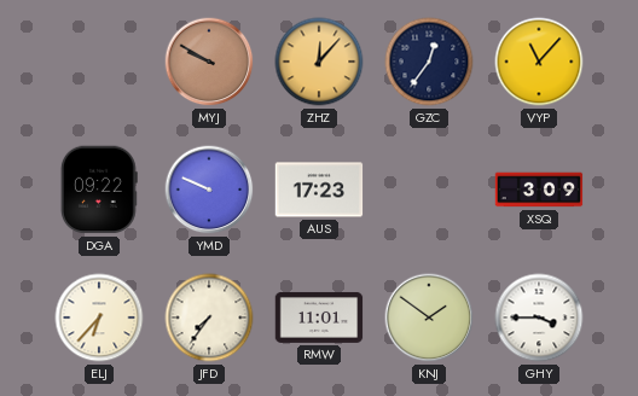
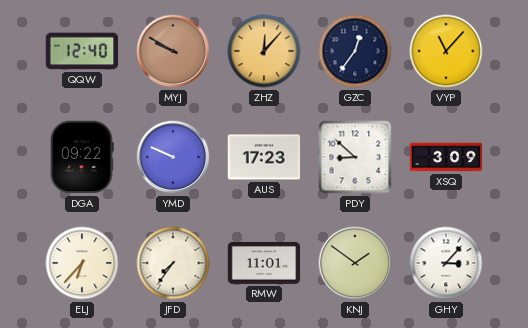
QQW: none -> 12:40 (82, 51)
PDY: none -> 8:52 (355, 157)
GHY: 3:45 -> 3:07 (446, 263)
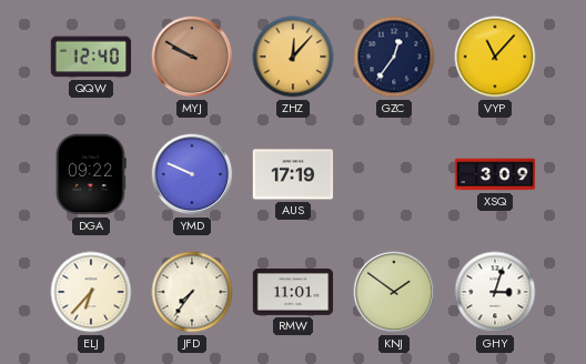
AUS: 17:23 -> 17:19 (293, 174)
PDY: 8:52 -> none (355, 157)
GHY: 3:07 -> 3:03 (495, 292)
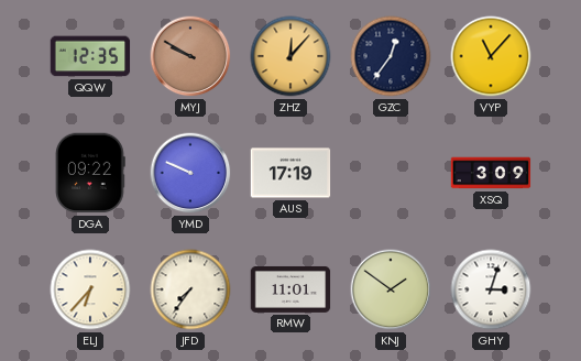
QQW: 12:40 -> 12:35 (90, 56)
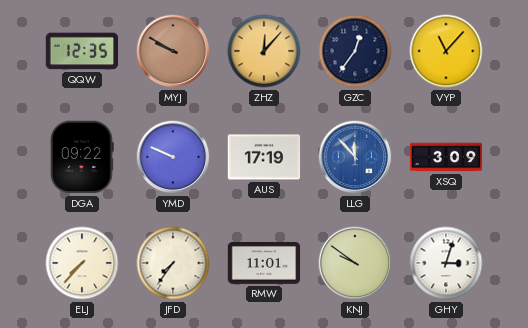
LLG: none -> 11:53 (355, 157)
ELJ: 6:37 -> 7:37 (82, 263)
KNJ: 1:51 -> 9:51 (355, 263)
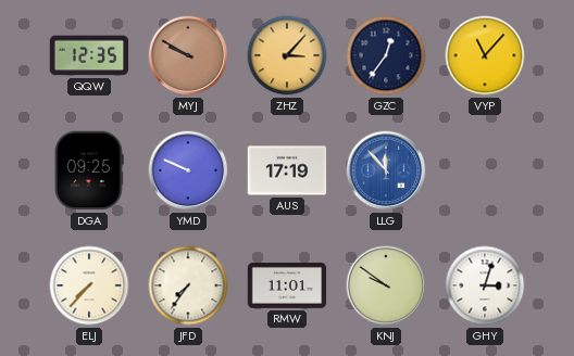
ZHZ: 12:07 -> 3:07 (287, 55)
DGA: 09:22 -> 09:25 (89, 170)
XSQ: 3:09 -> none (446, 157)
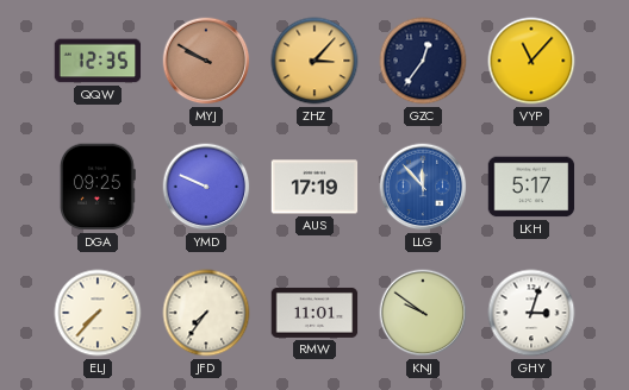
LKH: none -> 5:17 (531, 187)
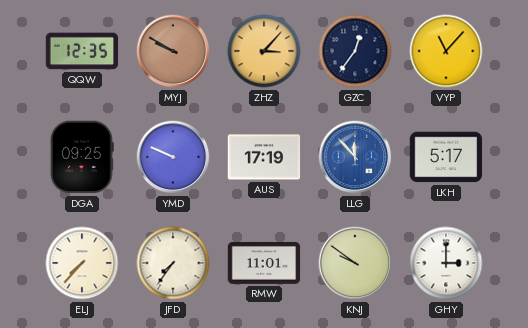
GHY: 3:03 -> 3:00 (446, 263)
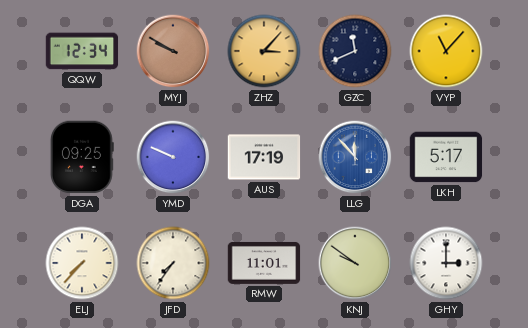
QQW: 12:35 -> 12:34 (82, 51)
GZC: 12:36 -> 11:41 (355, 51)
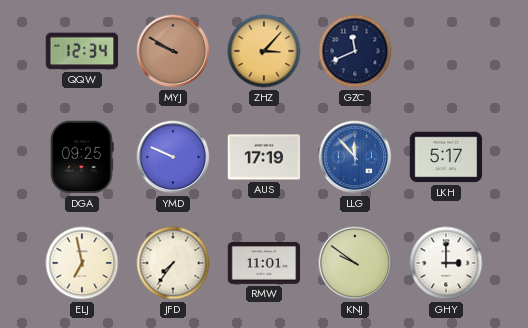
VYP: 11:07 -> none (446, 51)
ELJ: 7:37 -> 6:58 (82, 263)
